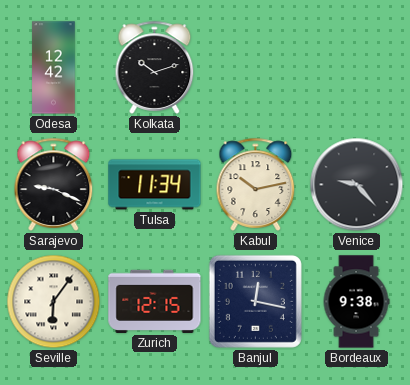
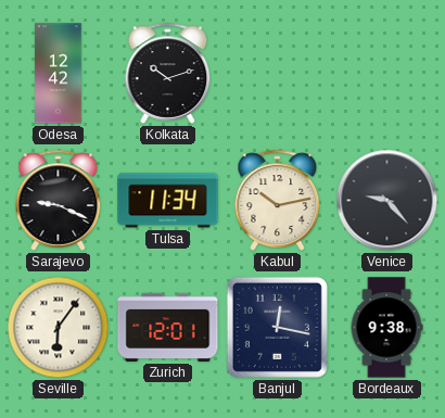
Zurich: 12:15 -> 12:01 (168, 327)
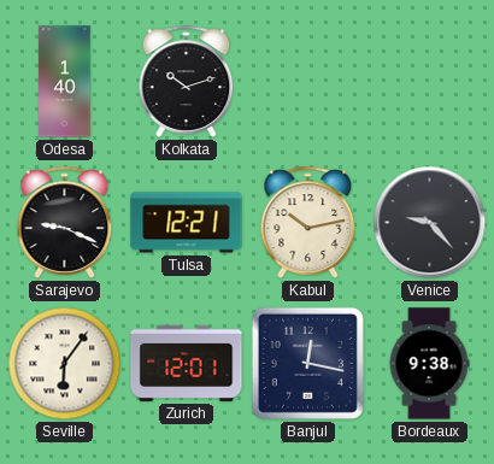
Odesa: 12:42 -> 1:40 (65, 82)
Tulsa: 11:34 -> 12:21 (187, 223)
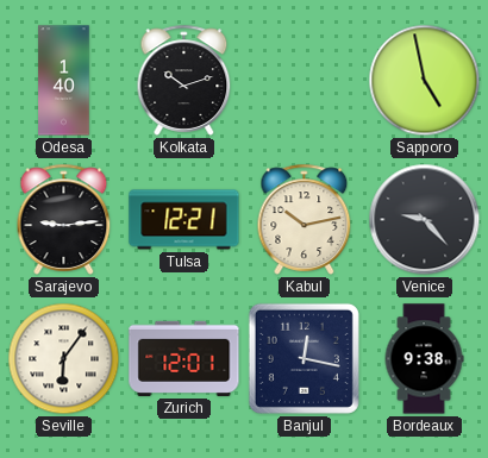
Sapporo: none -> 4:58 (425, 81)
Sarajevo: 9:19 -> 9:14 (64, 219)
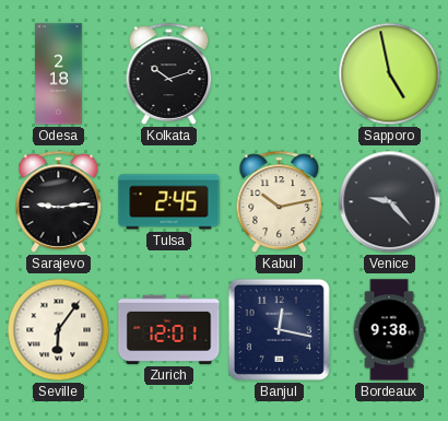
Odesa: 1:40 -> 2:18 (59, 74)
Tulsa: 12:21 -> 2:45 (169, 202)
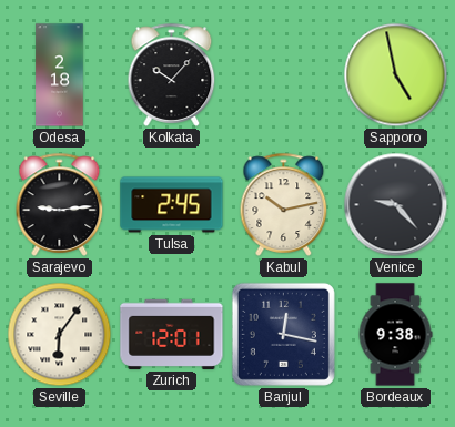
Kolkata: 10:12 -> 10:07 (172, 74)
